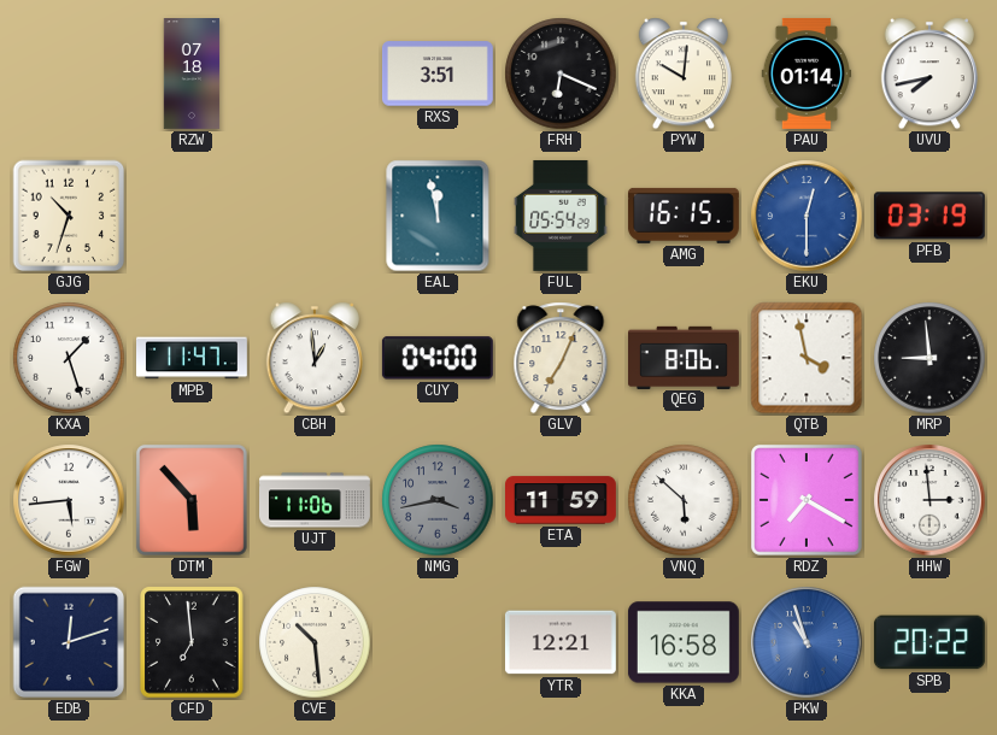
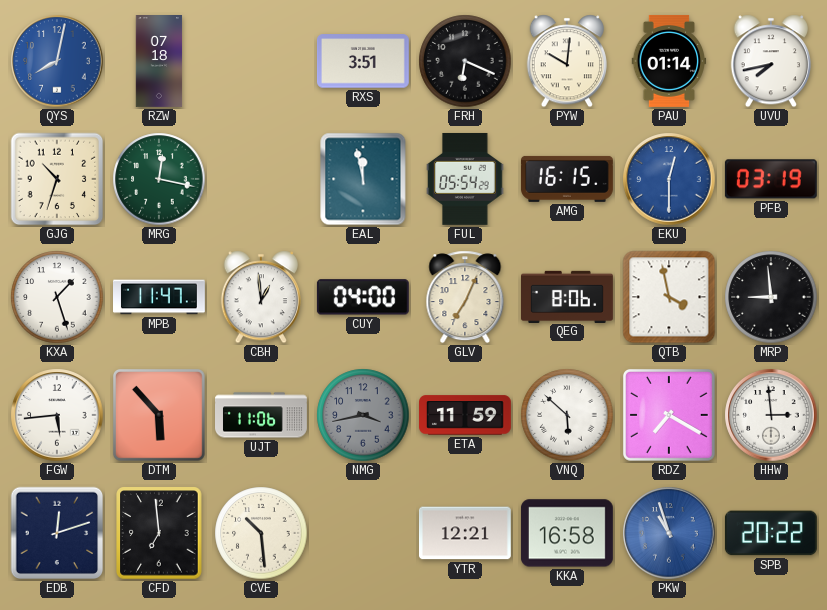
QYS: none -> 8:02 (57, 61)
MRG: none -> 12:17 (159, 179)
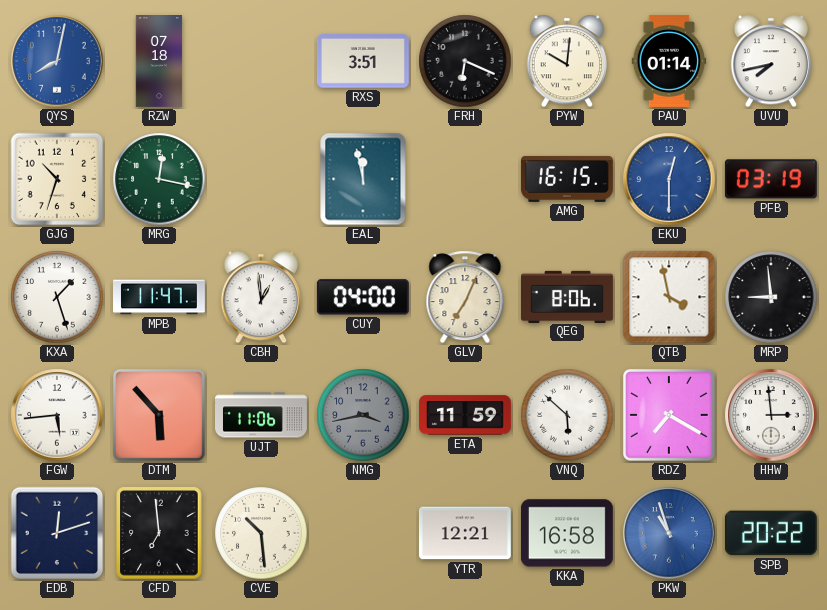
FUL: 05:54 -> none (465, 179)
